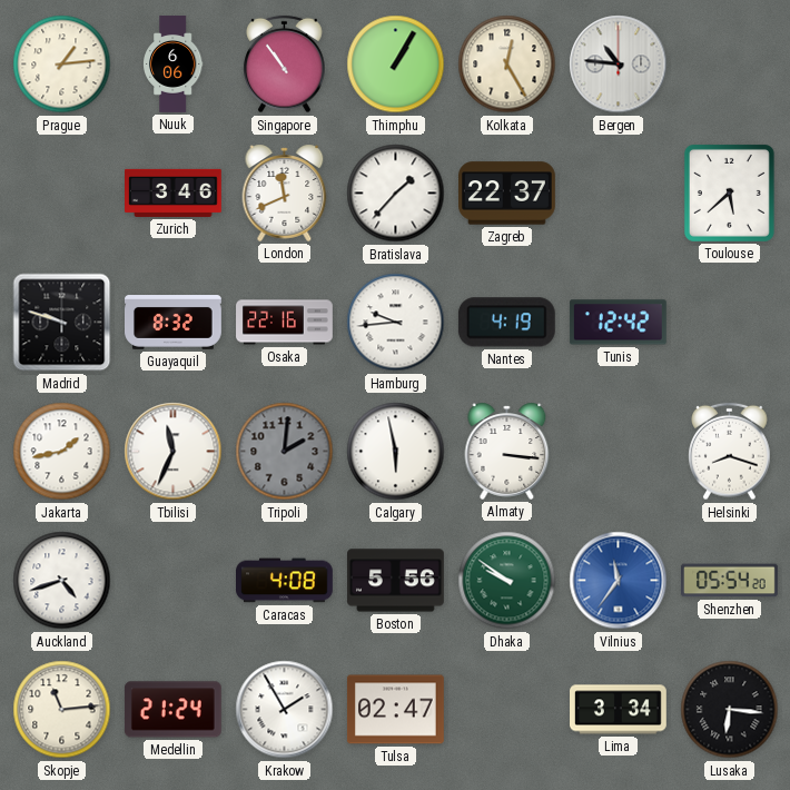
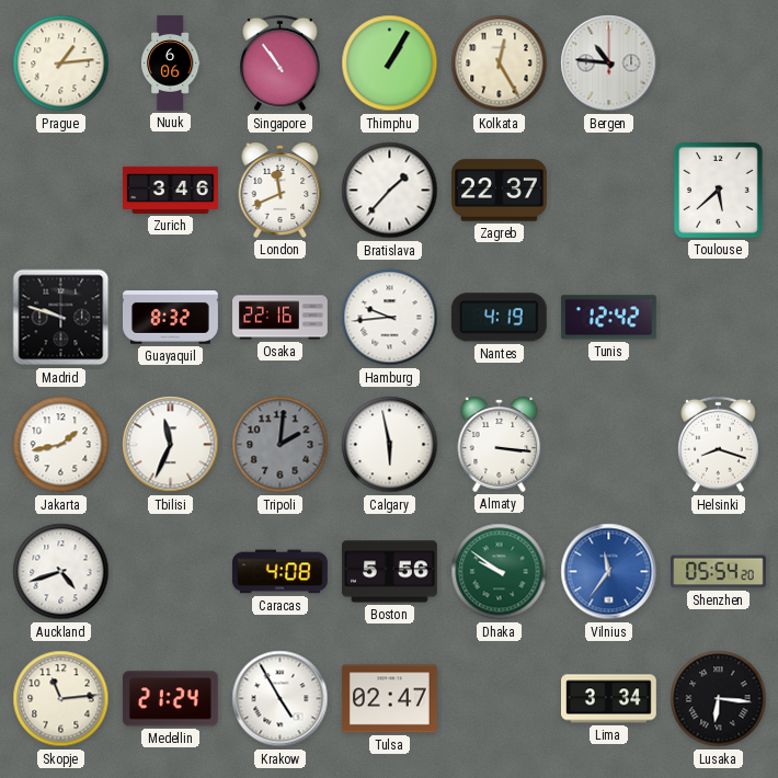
Krakow: 1:55 -> 4:55 (281, 699)
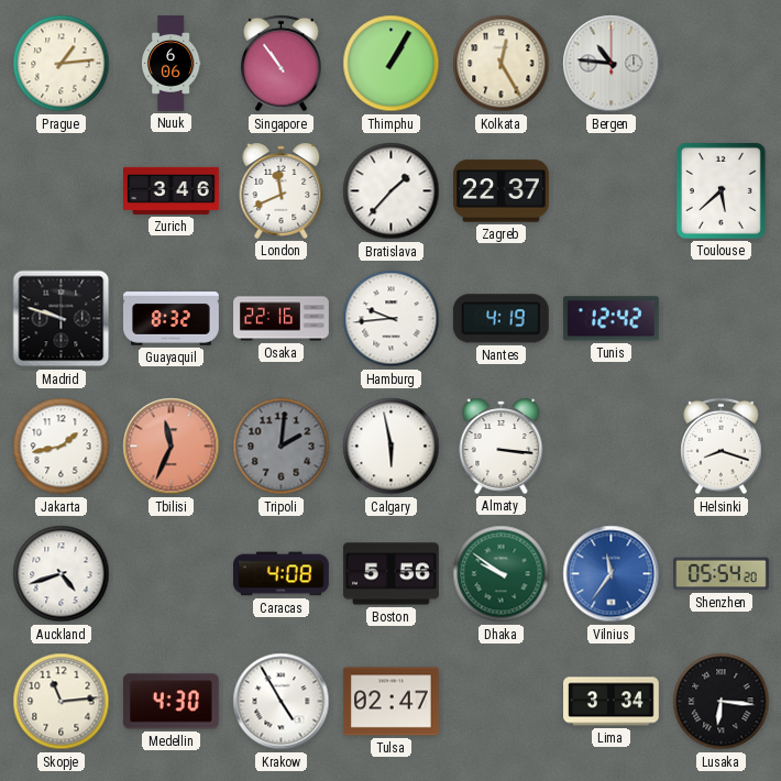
Tbilisi dial: white -> salmon (172, 447)
Medellin: 21:24 -> 4:30 (170, 702)
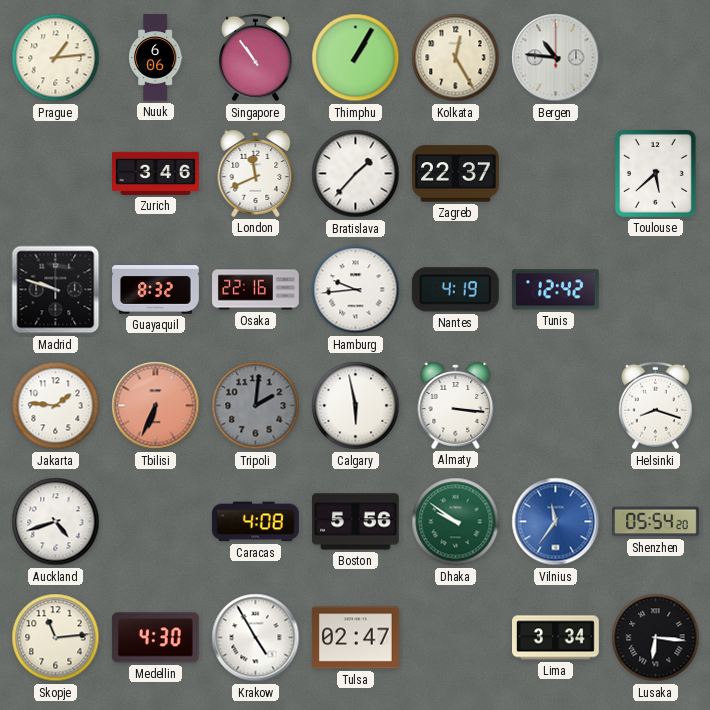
Jakarta: 1:43 -> 1:46 (56, 406)
Tbilisi: 11:34 -> 6:34 (156, 406)
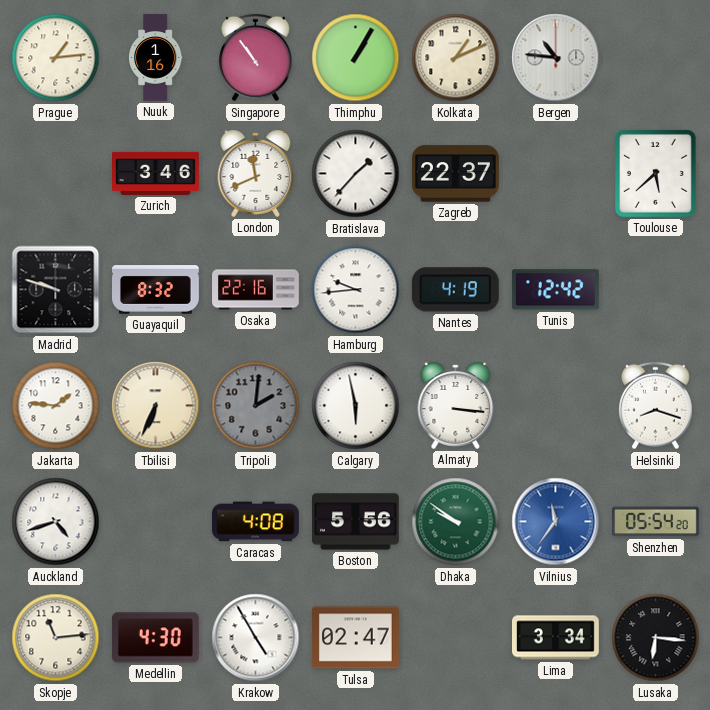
Nuuk: 6:06 -> 1:16 (155, 58)
Kolkata: 12:25 -> 1:11 (456, 58)
Tbilisi dial: salmon -> cream (156, 406)
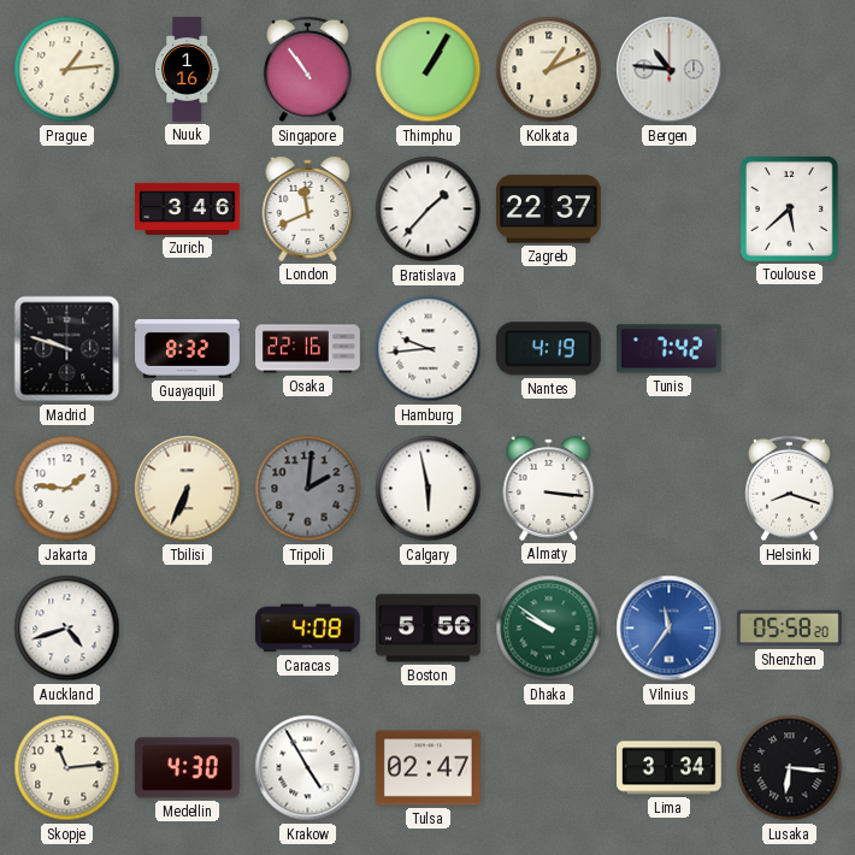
Tunis: 12:42 -> 7:42 (668, 349)
Shenzhen: 05:54 -> 05:58 (790, 629)
